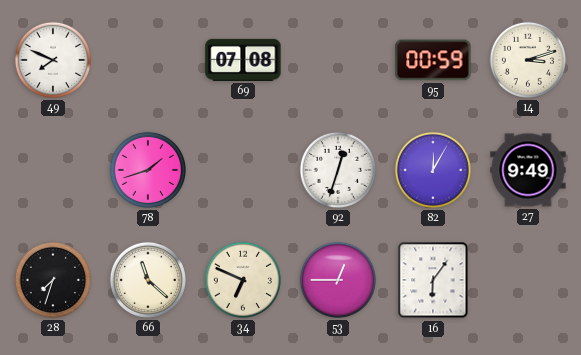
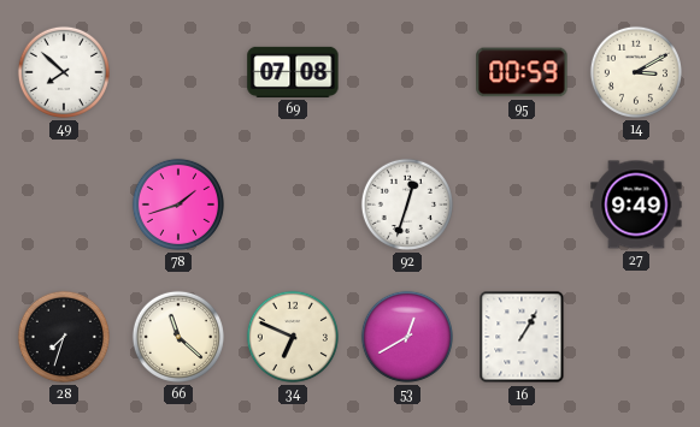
49: 7:49 -> 7:52 (64, 72)
14: 3:12 -> 3:10 (636, 72)
82: 12:05 -> none (433, 170)
53: 12:45 -> 12:40 (407, 337)
16: 6:06 -> 1:05 (522, 337)
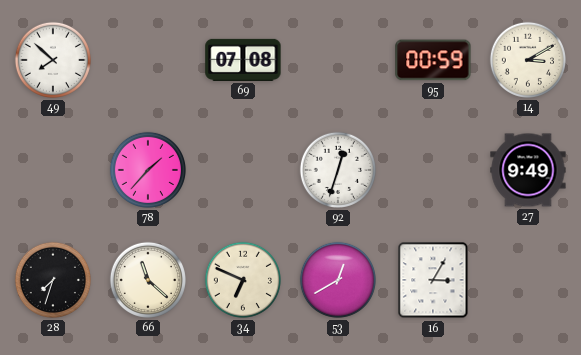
78: 1:42 -> 1:37 (148, 170)
16: 1:05 -> 3:05 (433, 280)
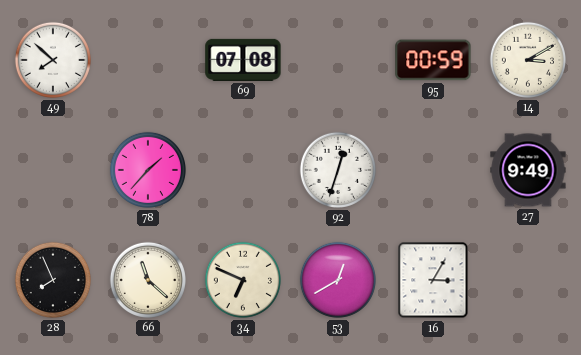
28: 7:33 -> 7:56 (53, 280)
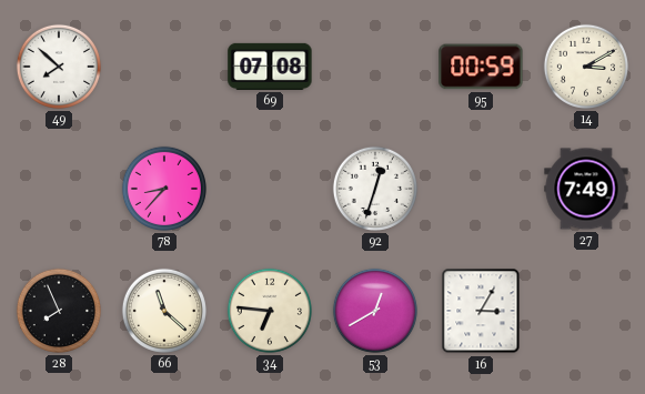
78: 1:37 -> 8:37 (164, 189)
27: 9:49 -> 7:49 (586, 189)
34: 6:49 -> 6:46 (270, 311)
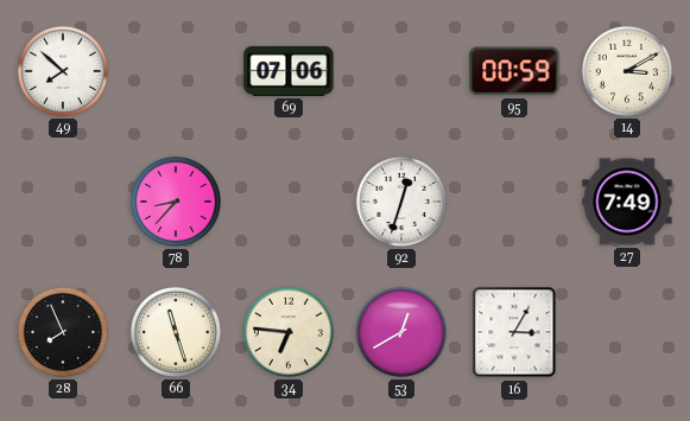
69: 07:08 -> 07:06 (289, 71)
66: 11:22 -> 11:27 (176, 332)
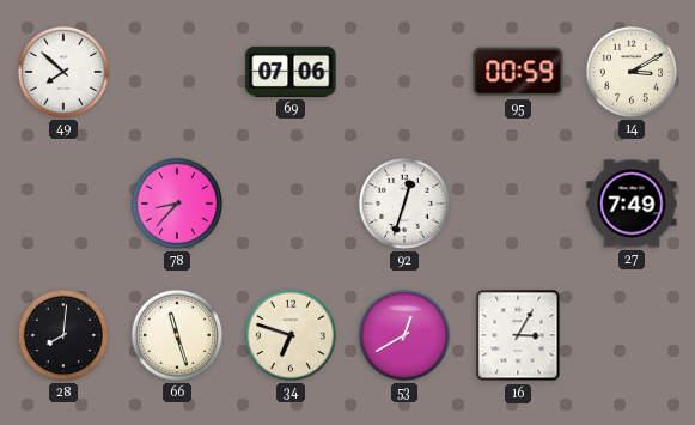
28: 7:56 -> 8:01 (63, 335)
34: 6:46 -> 6:48 (291, 335)
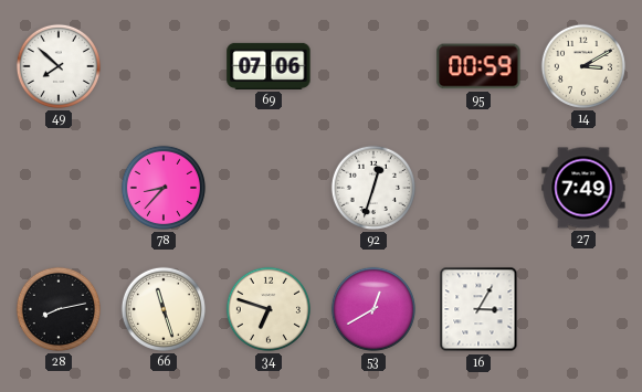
28: 8:01 -> 8:13 (59, 309)
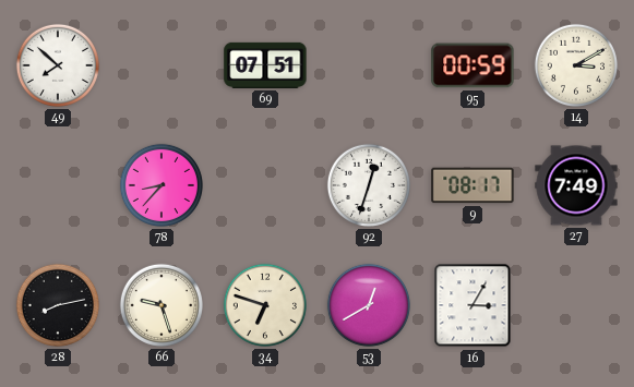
69: 07:06 -> 07:51 (265, 65)
9: none -> 08:17 (472, 185)
66: 11:27 -> 9:27 (162, 305)
